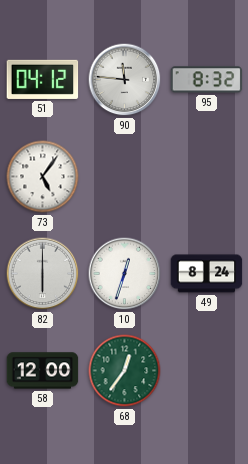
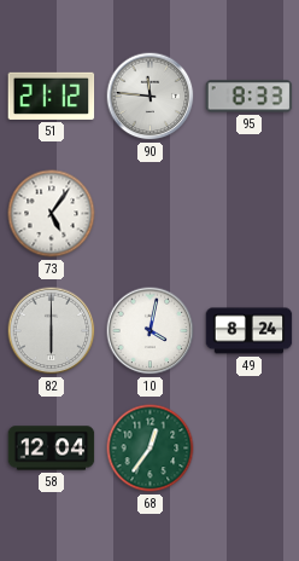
51: 04:12 -> 21:12 (52, 96)
95: 8:32 -> 8:33 (250, 97)
10: 12:33 -> 4:02 (151, 331)
58: 12:00 -> 12:04 (52, 449)
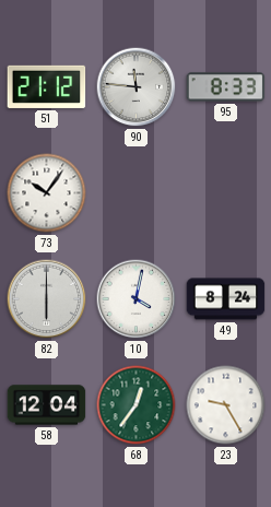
73: 5:06 -> 10:06 (47, 193)
23: none -> 9:25 (226, 405)
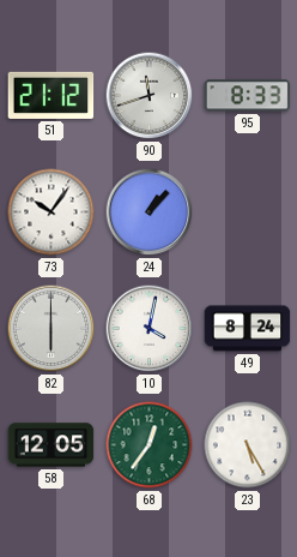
90: 11:46 -> 11:42 (150, 96)
24: none -> 1:07 (150, 212)
58: 12:04 -> 12:05 (51, 445)
23: 9:25 -> 5:25 (248, 445)
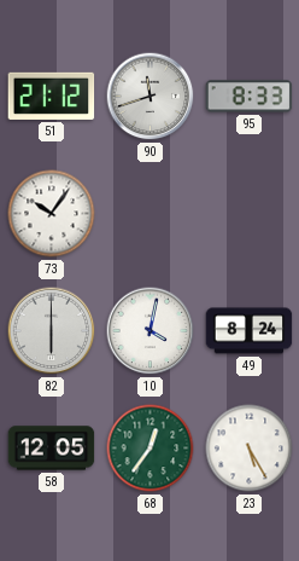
24: 1:07 -> none (150, 212)
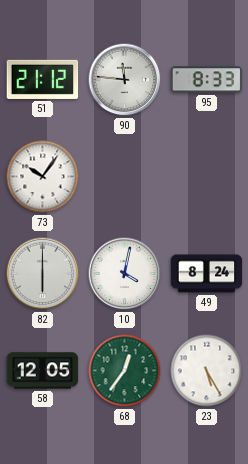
90: 11:42 -> 11:46 (125, 80)
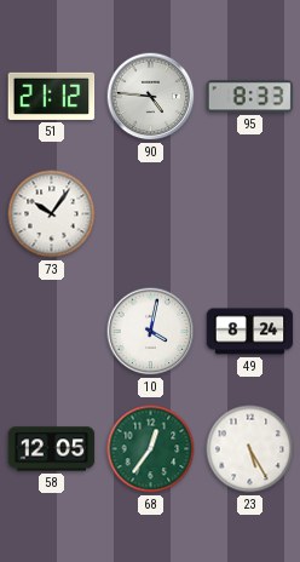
90: 11:46 -> 4:46 (151, 97)
82: 6:00 -> none (43, 274)
